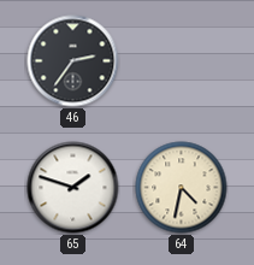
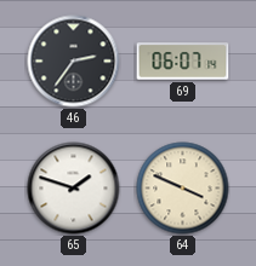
69: none -> 06:07 (183, 62)
64: 4:32 -> 3:49 (183, 189)
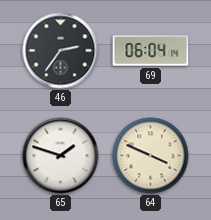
69: 06:07 -> 06:04 (151, 51)
